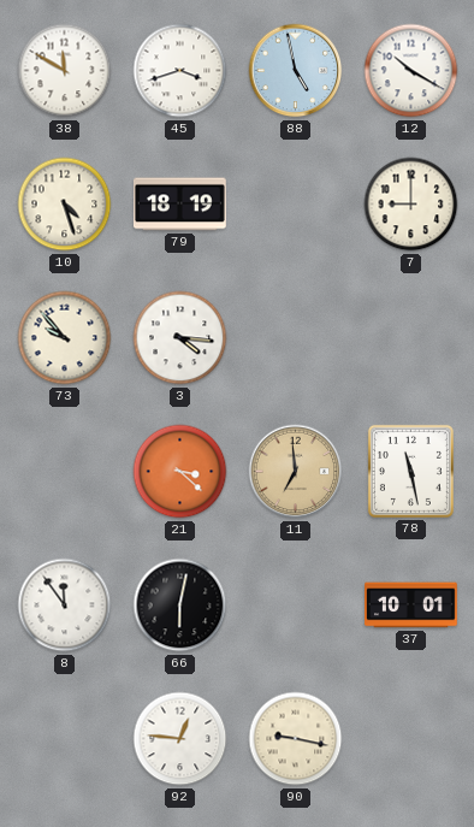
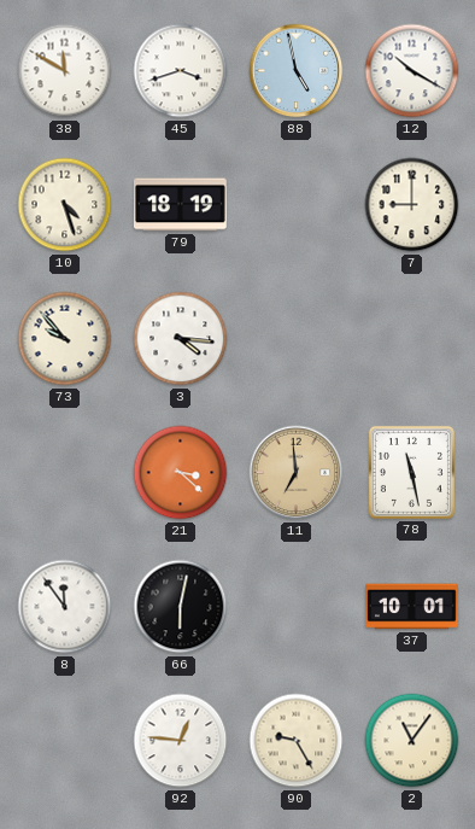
90: 9:17 -> 9:25 (297, 741)
2: none -> 11:06 (412, 741)
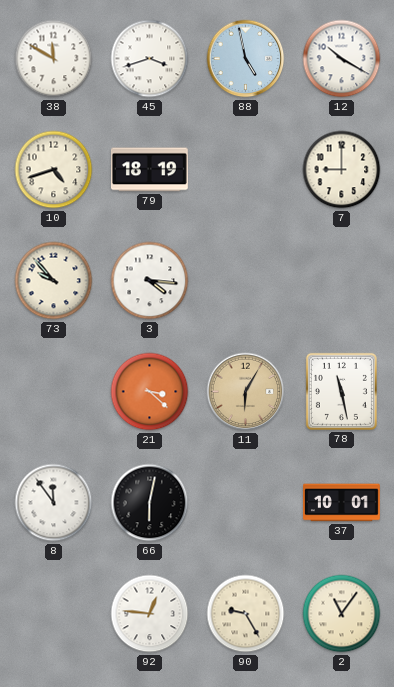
10: 4:27 -> 4:42 (54, 170)
11: 6:59 -> 6:05 (246, 392)
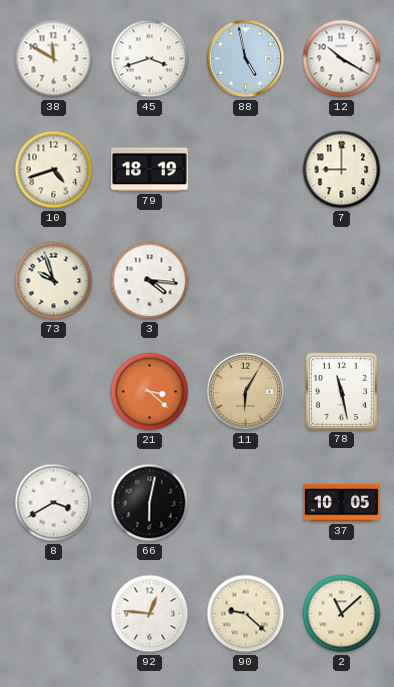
73: 9:53 -> 9:57 (54, 281)
8: 11:54 -> 3:40 (54, 503)
37: 10:01 -> 10:05 (342, 503)
90: 9:25 -> 9:22 (246, 614)
2: 11:06 -> 11:08 (342, 614)
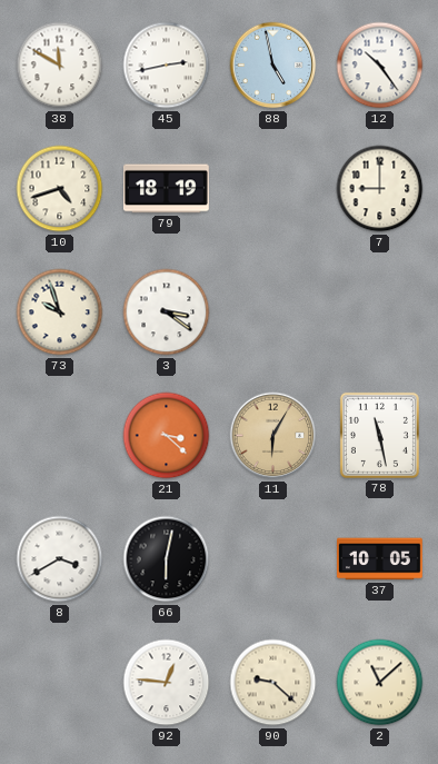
45: 3:42 -> 2:43 (167, 66)
12: 10:20 -> 10:24 (380, 66)
3: 4:16 -> 3:21 (167, 312)
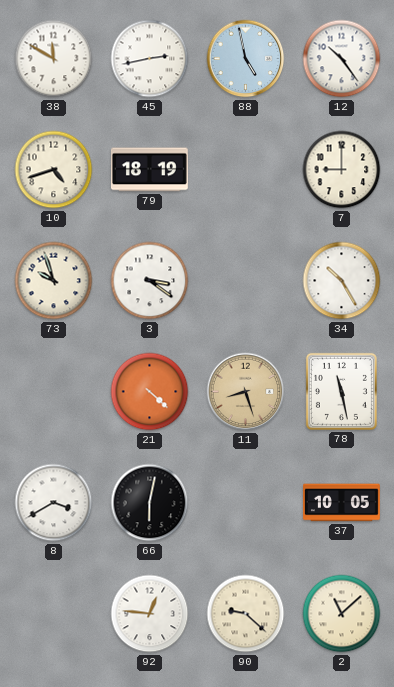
34: none -> 10:25 (342, 281)
21: 3:22 -> 4:22 (150, 392)
11: 6:05 -> 8:27 (246, 392)
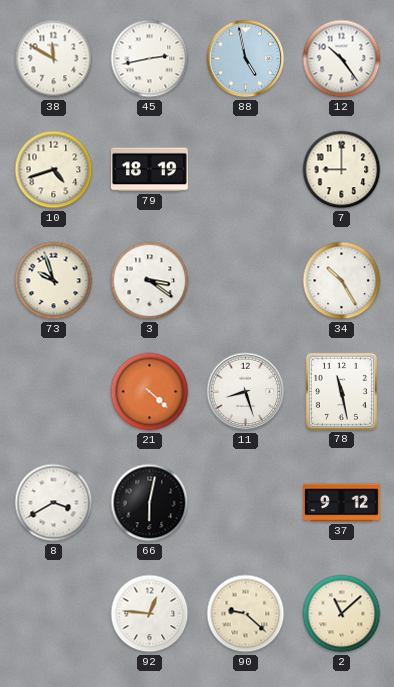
11 dial: champagne -> white (246, 392)
37: 10:05 -> 9:12 (342, 503)
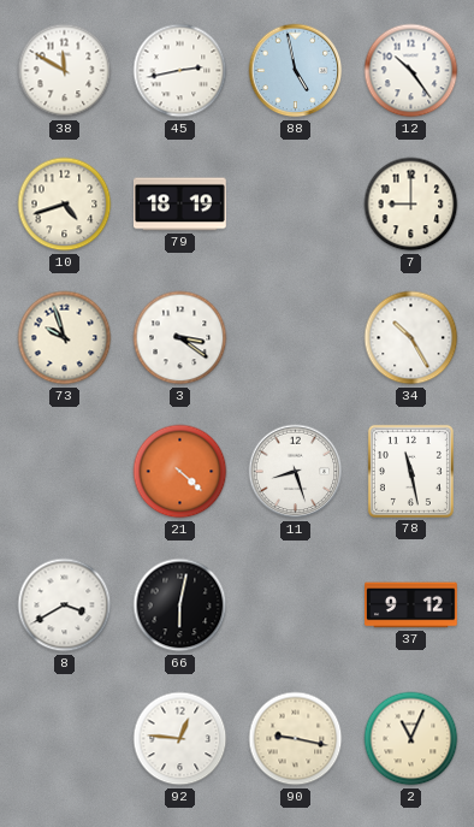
90: 9:22 -> 9:17 (296, 739)
2: 11:08 -> 11:04 (411, 739)
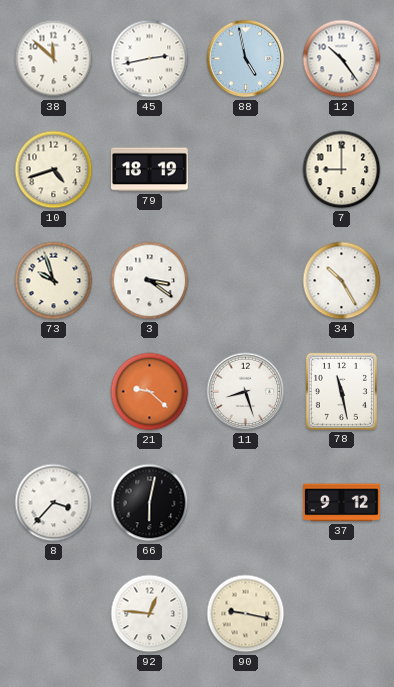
38: 11:50 -> 11:52 (54, 59)
21: 4:22 -> 9:22 (150, 392)
8: 3:40 -> 3:37 (54, 503)
2: 11:04 -> none (411, 739)
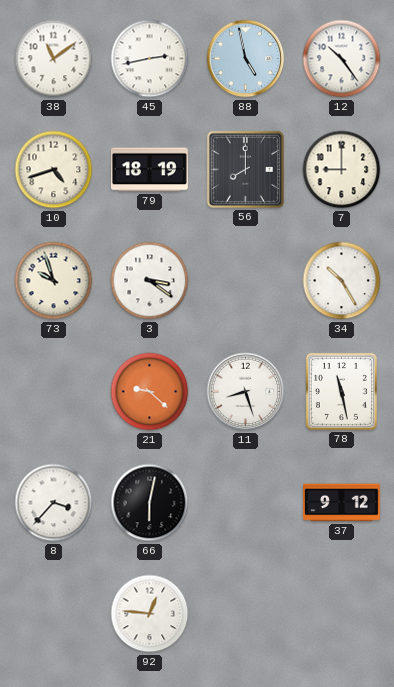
38: 11:52 -> 11:09 (54, 59)
56: none -> 8:00 (245, 169)
90: 9:17 -> none (246, 614)
